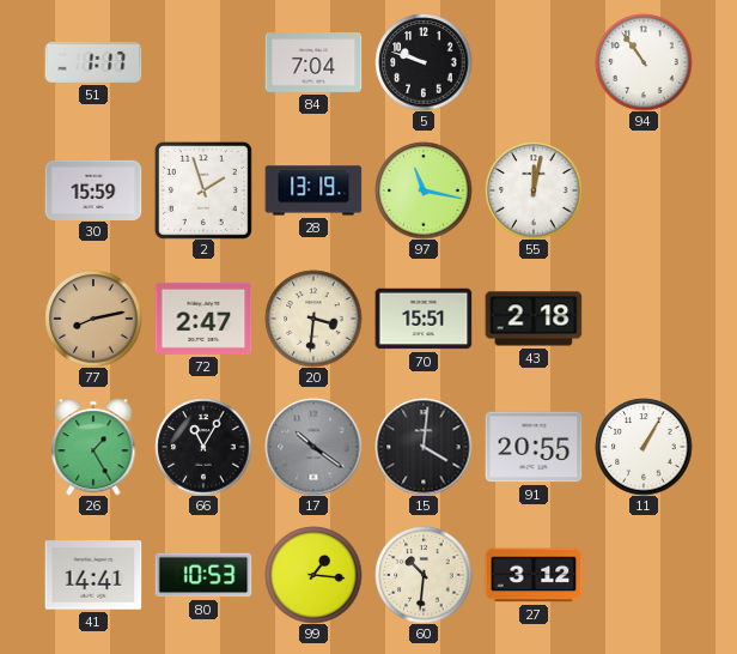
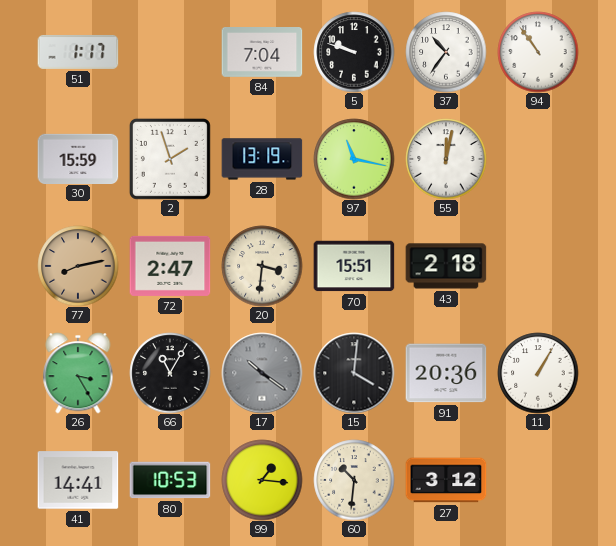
37: none -> 10:36 (446, 52)
26: 1:25 -> 3:25 (78, 373)
91: 20:55 -> 20:36 (446, 373)
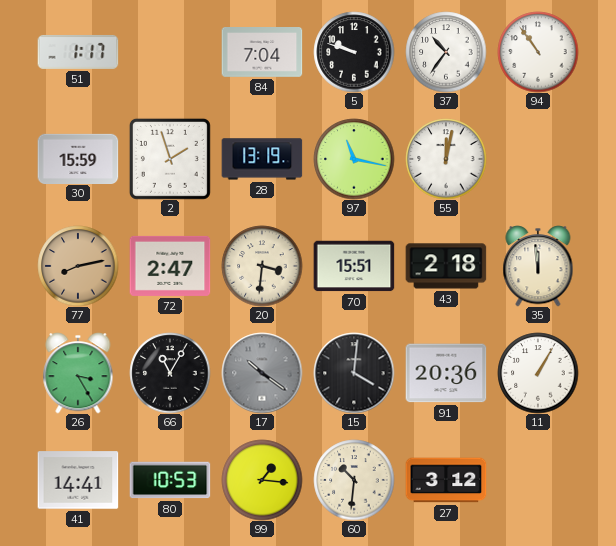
35: none -> 11:59 (538, 266)
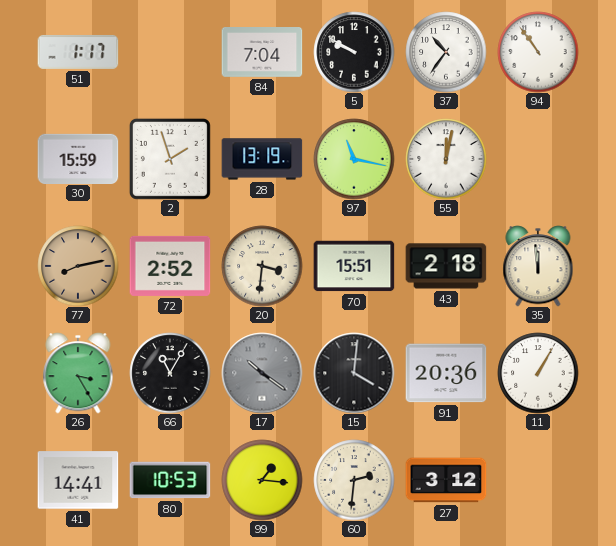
5: 9:48 -> 9:50 (354, 52)
72: 2:47 -> 2:52 (170, 266)
60: 10:31 -> 2:31 (354, 480)
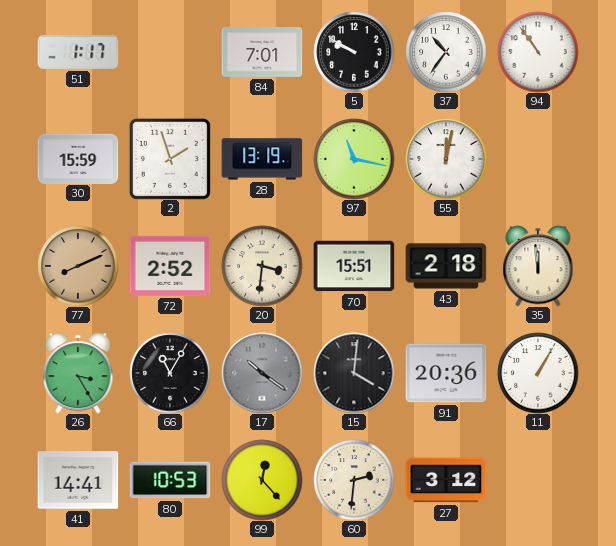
84: 7:04 -> 7:01 (262, 53)
77: 8:13 -> 8:11 (78, 266)
99: 1:16 -> 12:23 (262, 480)
